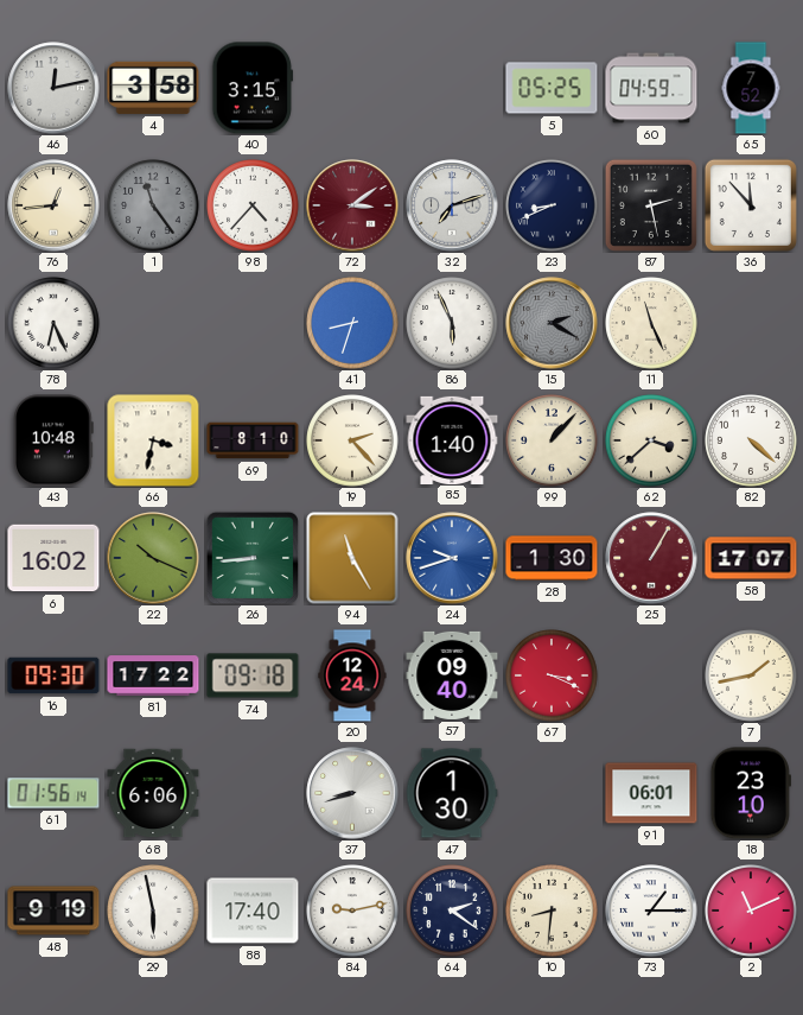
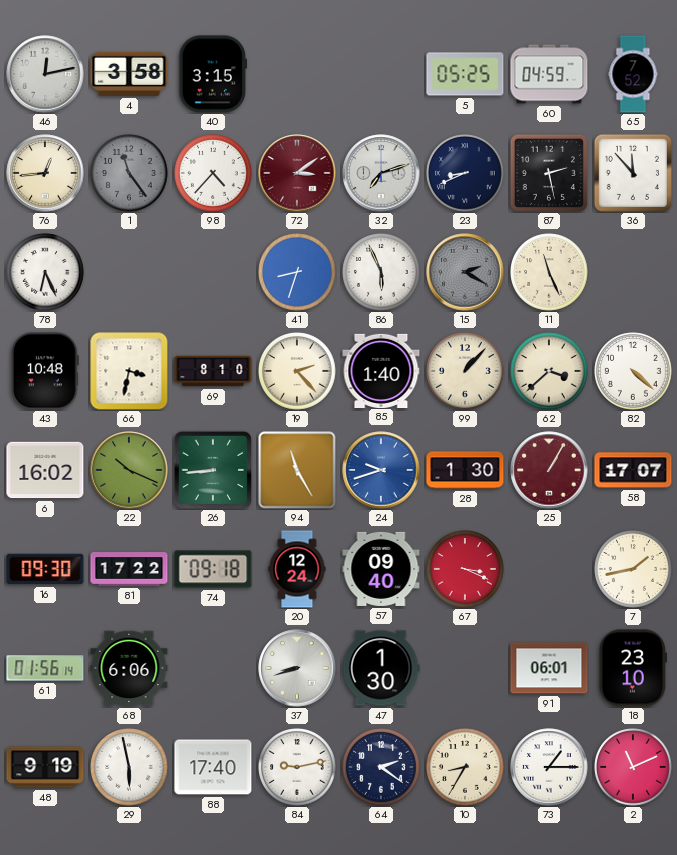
10: 8:31 -> 8:35 (465, 767)
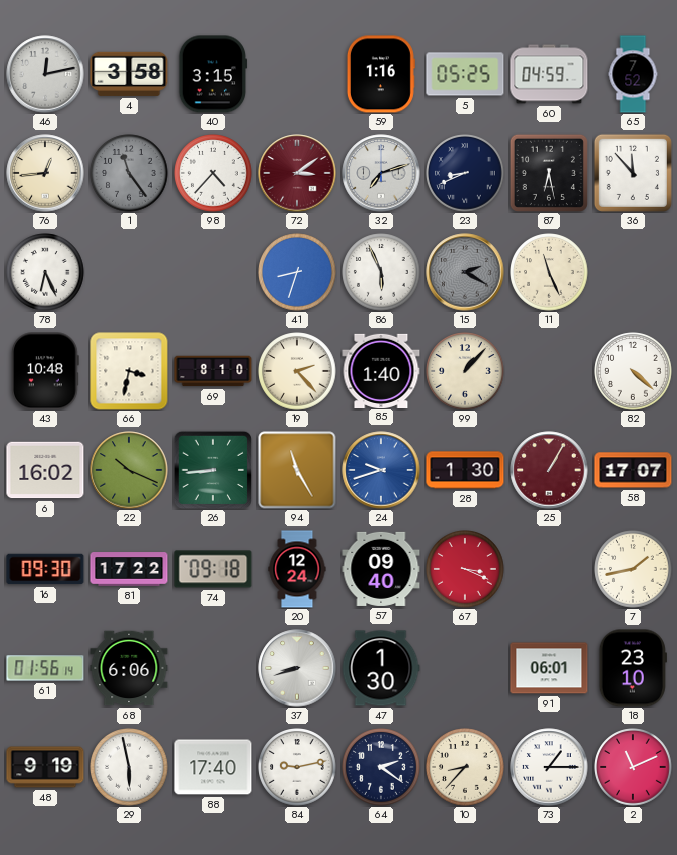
59: none -> 1:16 (381, 74)
87: 2:28 -> 6:28 (549, 173)
62: 3:38 -> none (549, 371)
10: 8:35 -> 8:37 (465, 767)
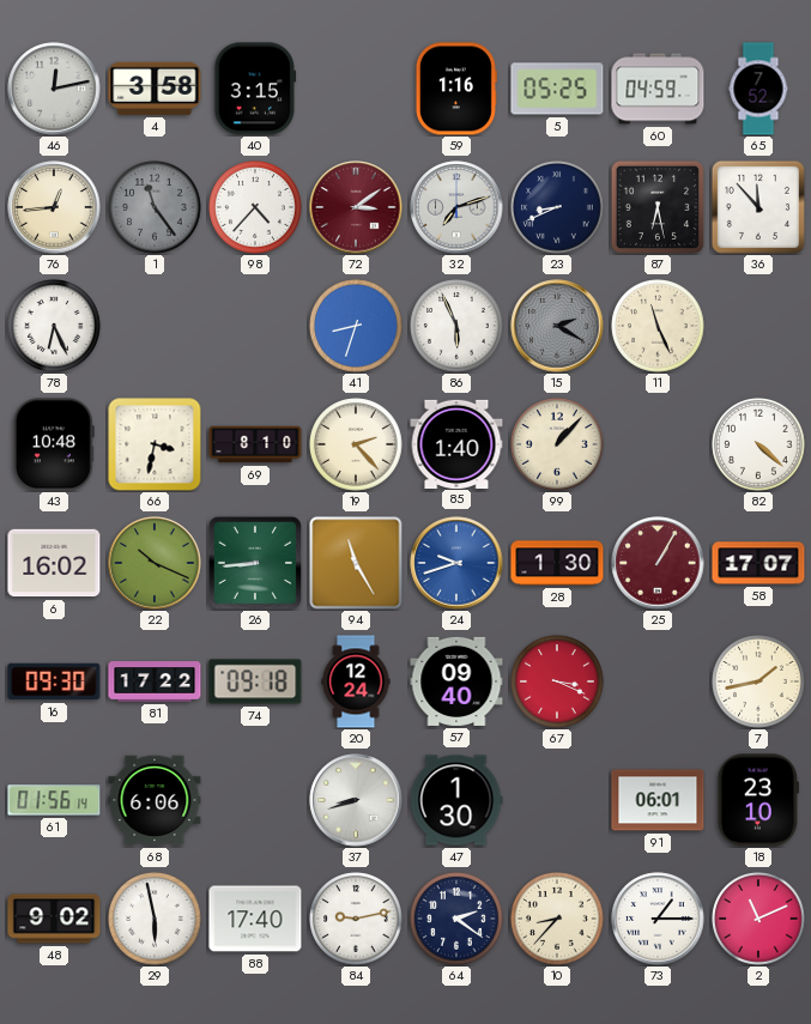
48: 9:19 -> 9:02 (54, 919)
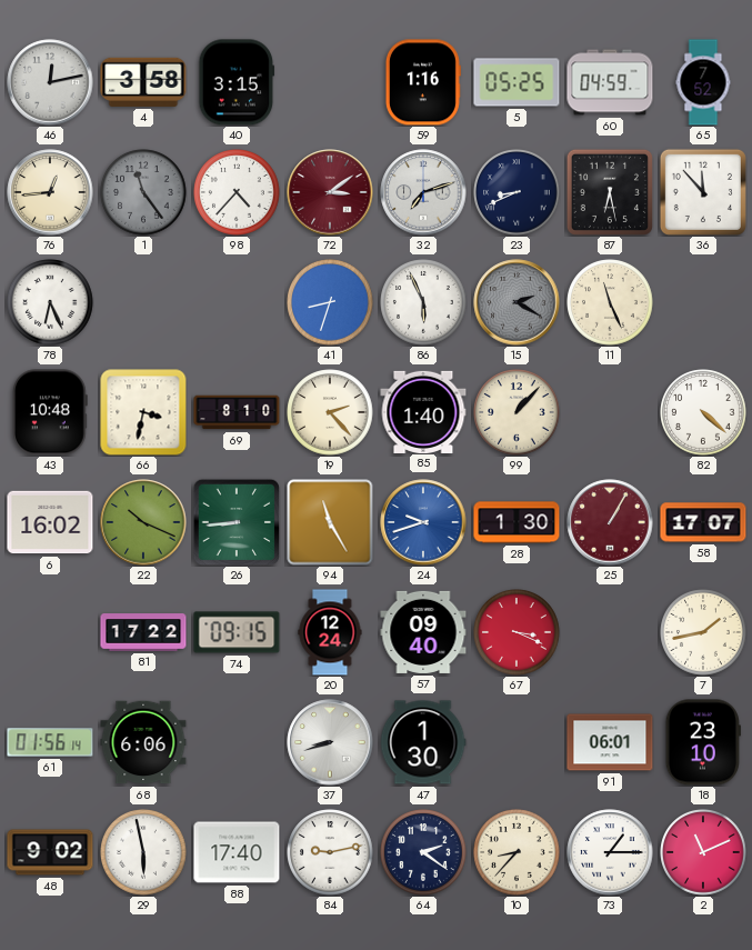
16: 09:30 -> none (54, 681)
74: 09:18 -> 09:15 (237, 632)
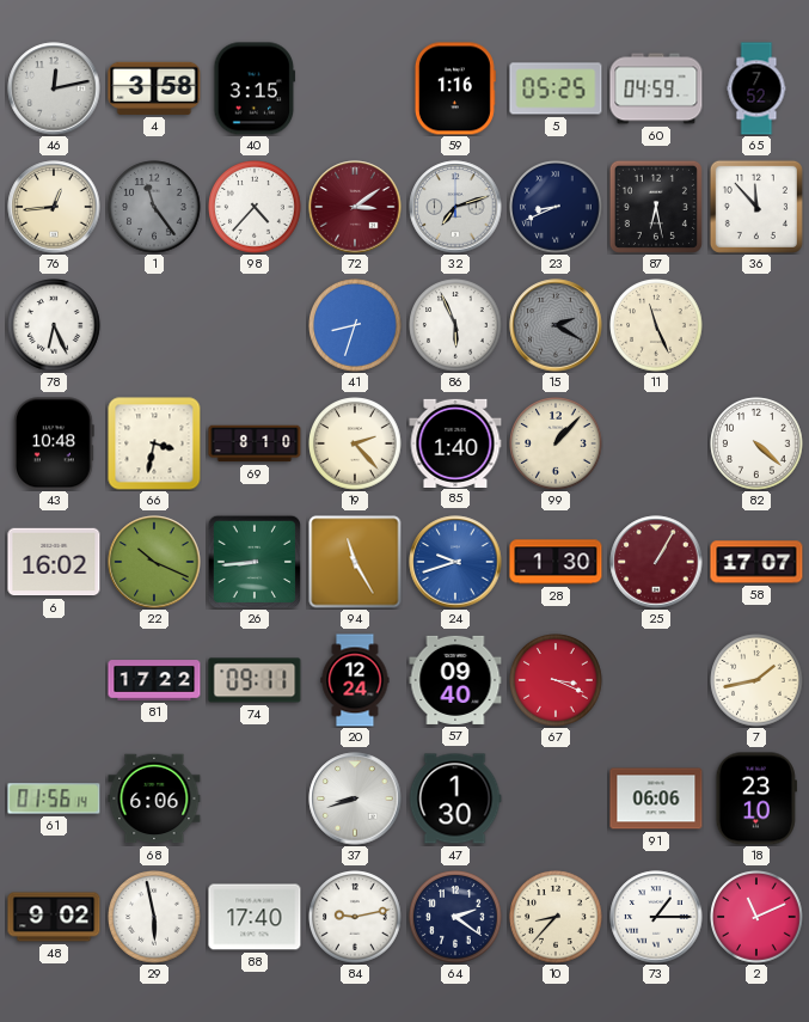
74: 09:15 -> 09:11 (255, 680)
91: 06:01 -> 06:06 (656, 798)
